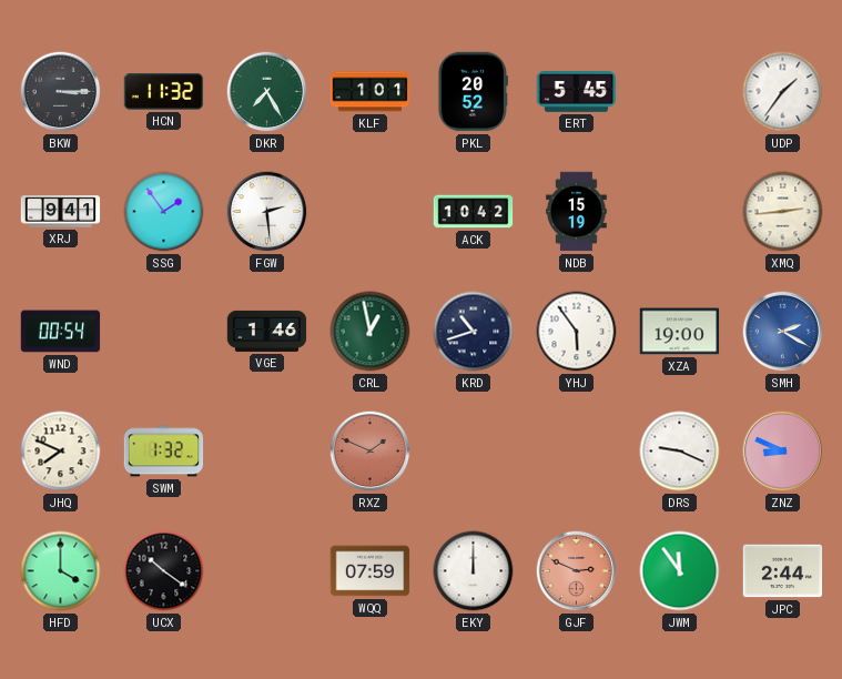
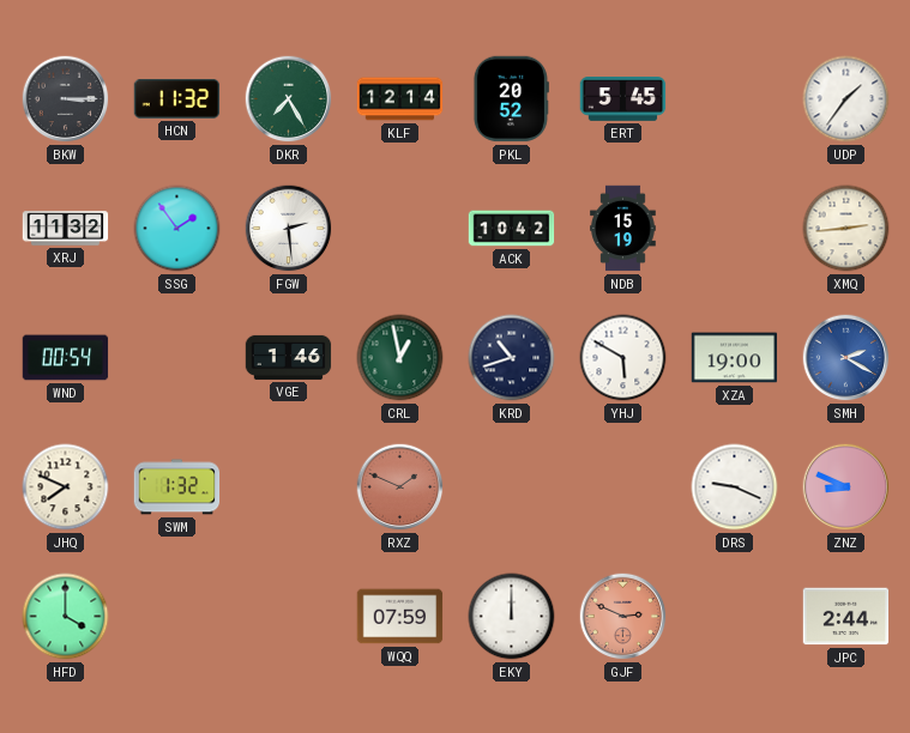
KLF: 1:01 -> 12:14 (400, 99)
XRJ: 9:41 -> 11:32 (66, 229)
YHJ: 5:54 -> 5:50 (623, 358)
UCX: 10:21 -> none (164, 571)
JWM: 11:54 -> none (680, 571)
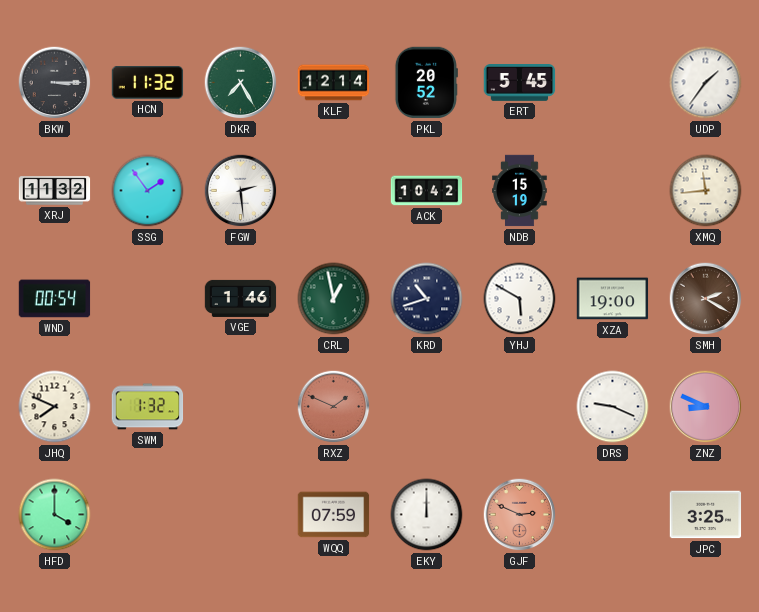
XMQ: 2:44 -> 11:44 (706, 191)
SMH dial: blue -> brown (706, 299)
JPC: 2:44 -> 3:25 (706, 515)
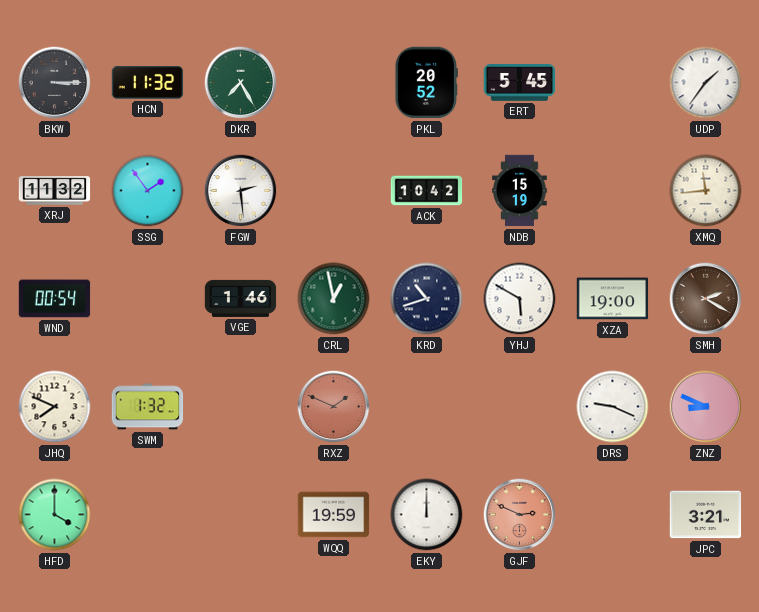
KLF: 12:14 -> none (334, 83)
WQQ: 07:59 -> 19:59 (334, 515)
JPC: 3:25 -> 3:21 (706, 515)
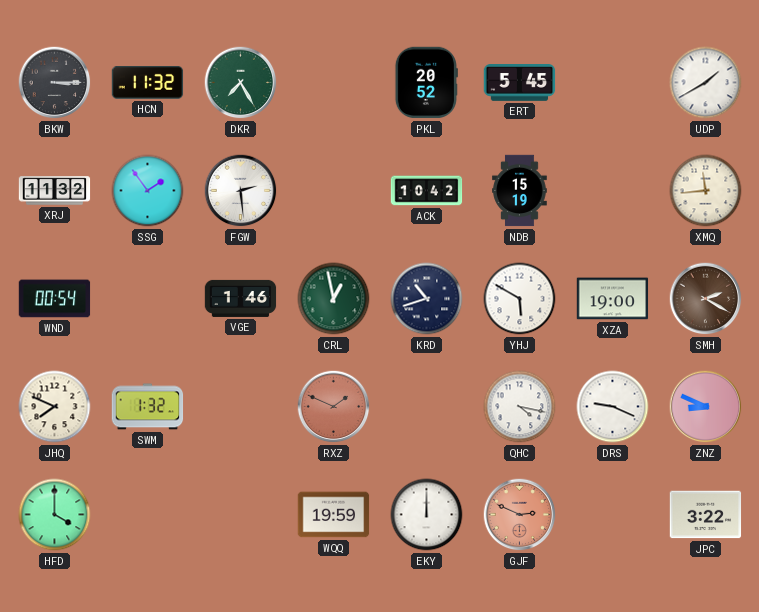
UDP: 1:36 -> 1:40 (706, 83)
QHC: none -> 4:17 (520, 407)
JPC: 3:21 -> 3:22 (706, 515)
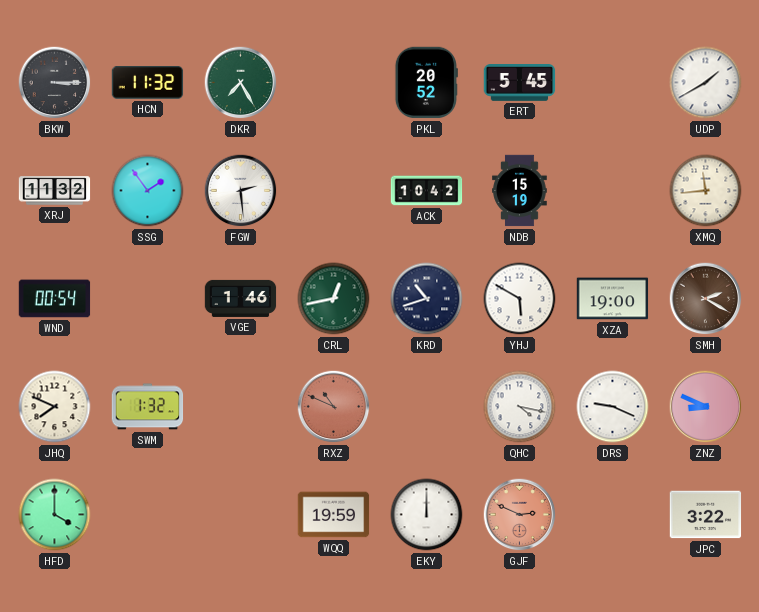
CRL: 12:58 -> 12:43 (334, 299)
RXZ: 1:49 -> 10:49 (334, 407)
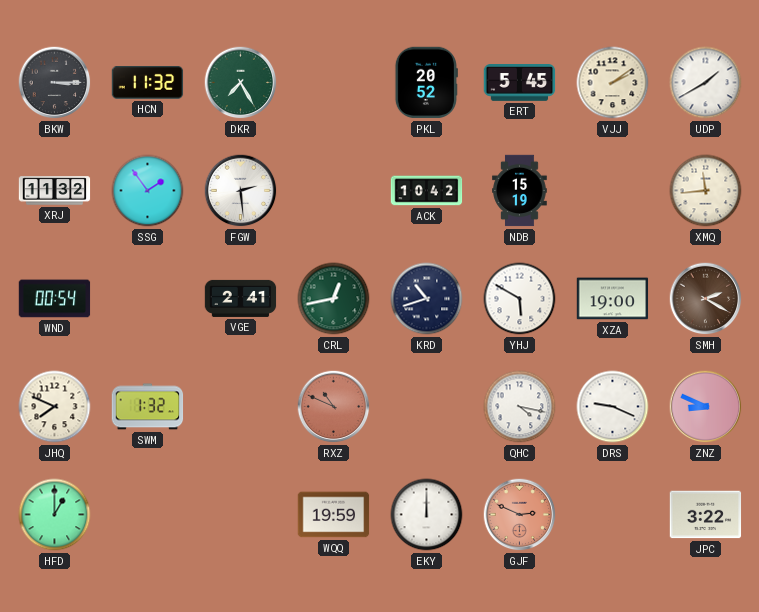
VJJ: none -> 2:09 (613, 83)
VGE: 1:46 -> 2:41 (241, 298)
HFD: 4:00 -> 1:00 (55, 515)
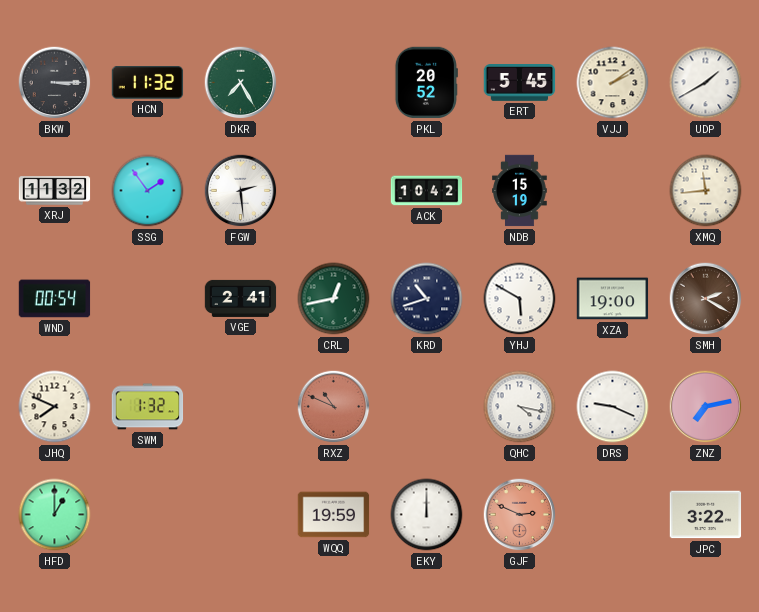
ZNZ: 8:49 -> 7:13 (706, 407)
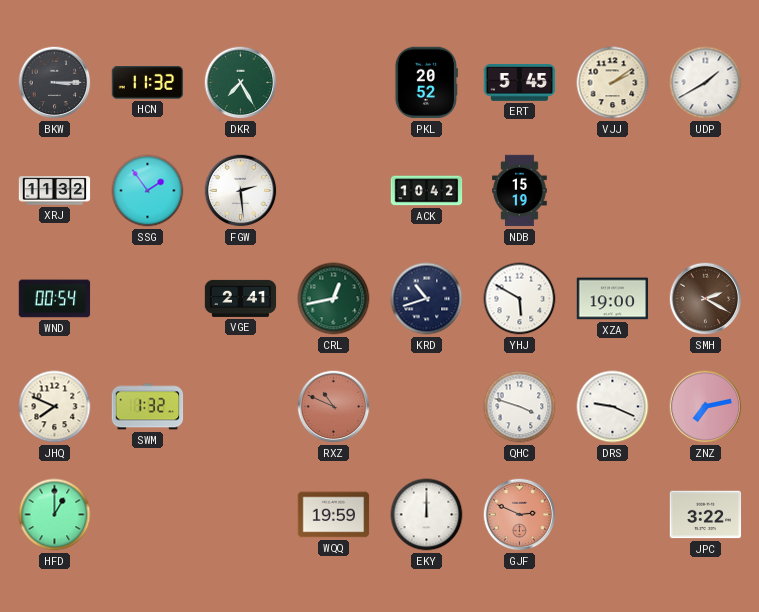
XMQ: 11:44 -> none (706, 191)
QHC: 4:17 -> 3:48 (520, 407)
